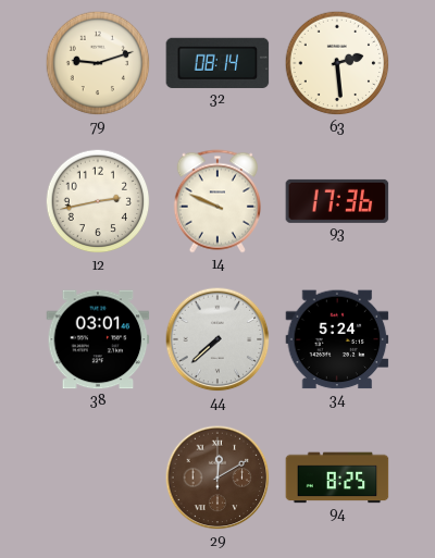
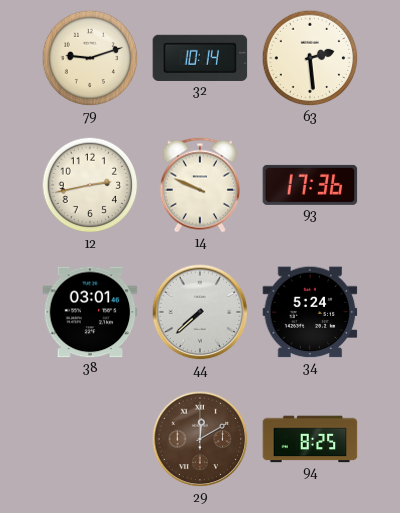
32: 08:14 -> 10:14 (200, 58)
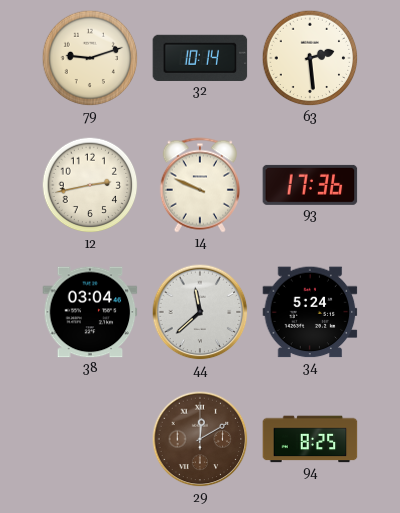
38: 03:01 -> 03:04 (90, 312)
44: 7:38 -> 11:38 (200, 312)
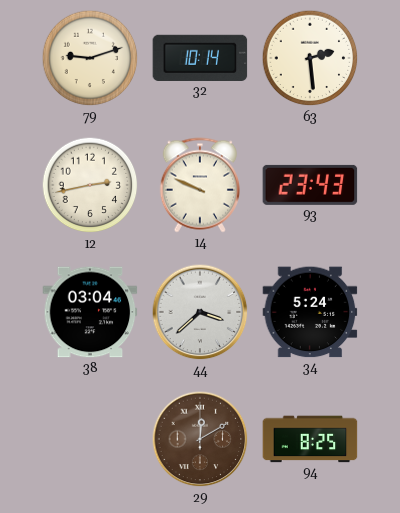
93: 17:36 -> 23:43 (310, 185)
44: 11:38 -> 3:38 (200, 312)
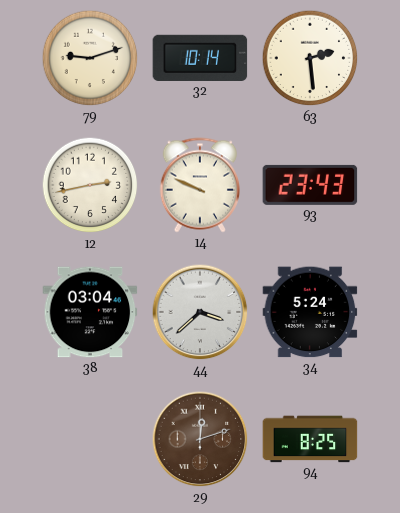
29: 12:10 -> 12:12 (200, 439)
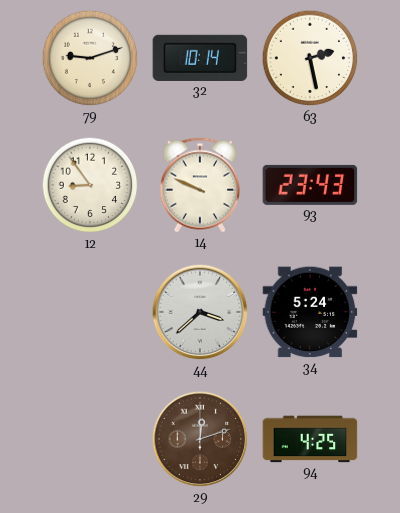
63: 2:29 -> 2:28 (310, 58)
12: 2:43 -> 8:54 (90, 185)
38: 03:04 -> none (90, 312)
94: 8:25 -> 4:25 (310, 439)
